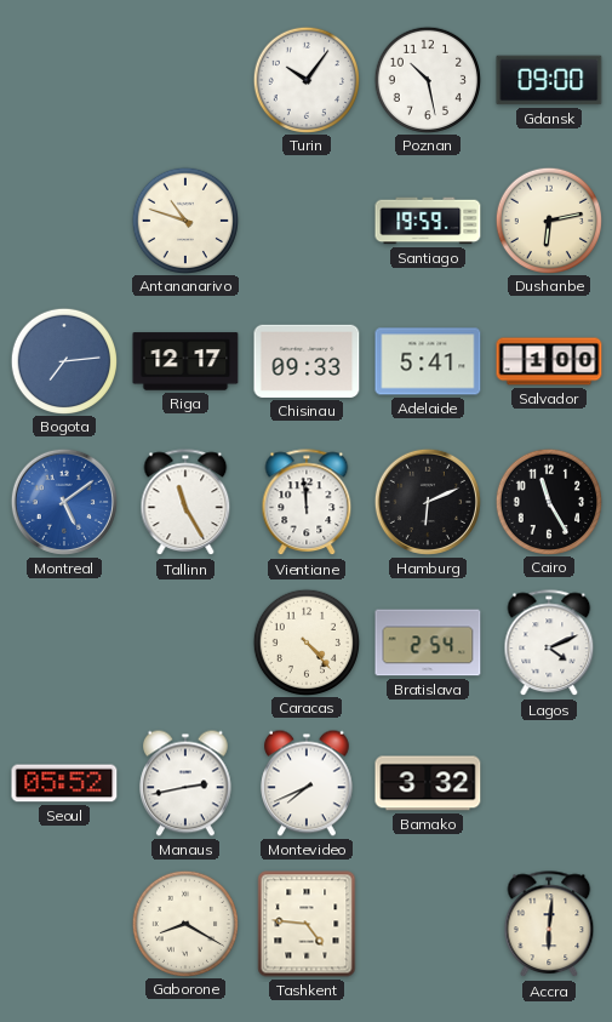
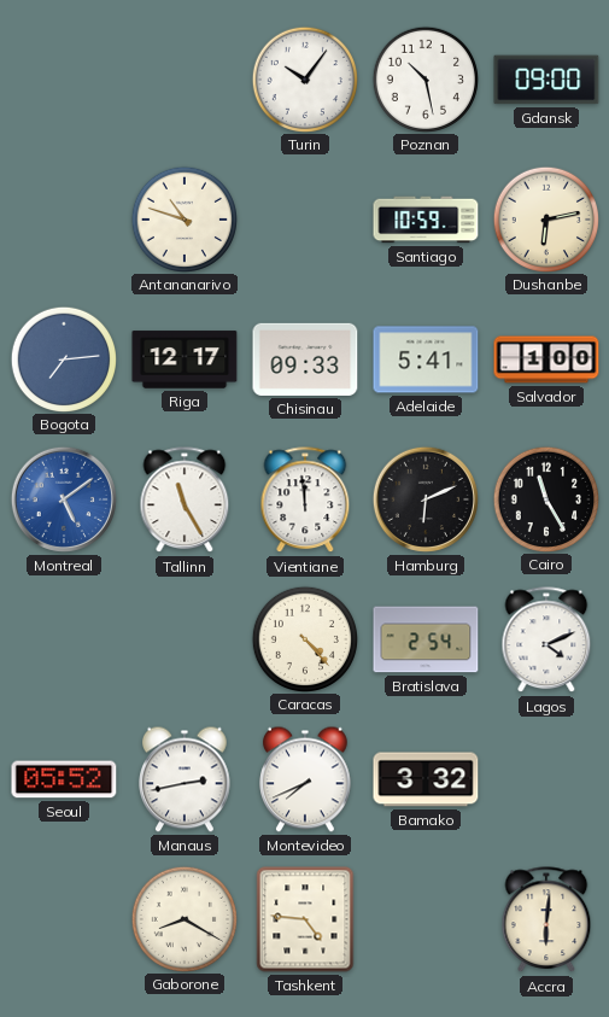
Santiago: 19:59 -> 10:59 (426, 220)
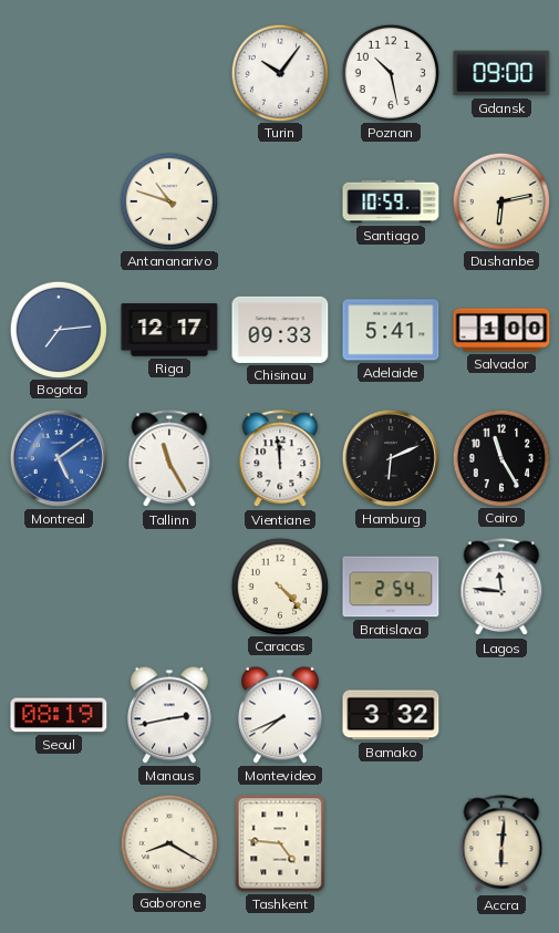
Lagos: 4:11 -> 11:46 (501, 588)
Seoul: 05:52 -> 08:19 (59, 715)
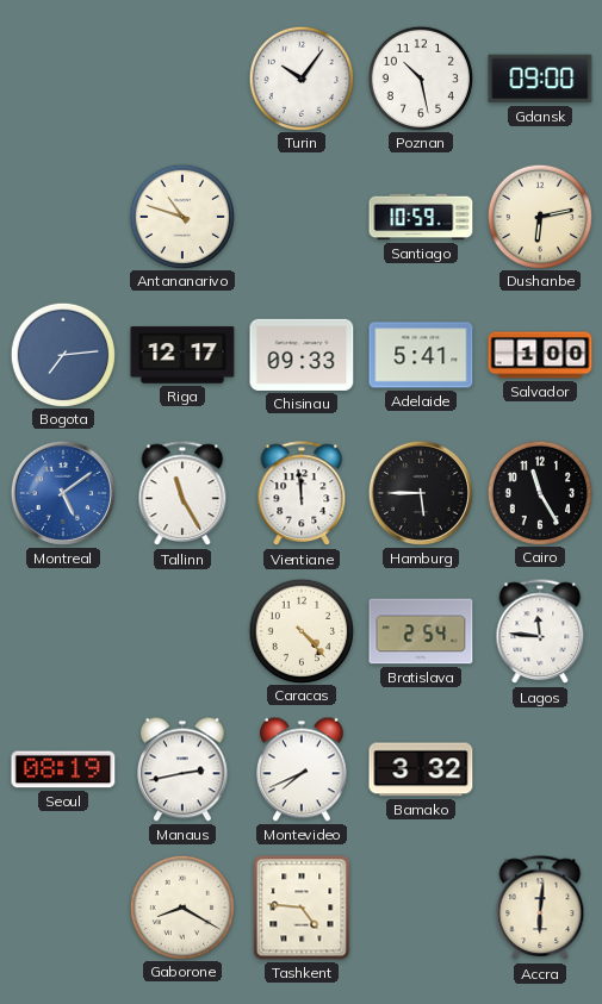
Hamburg: 6:11 -> 5:45 (421, 493)
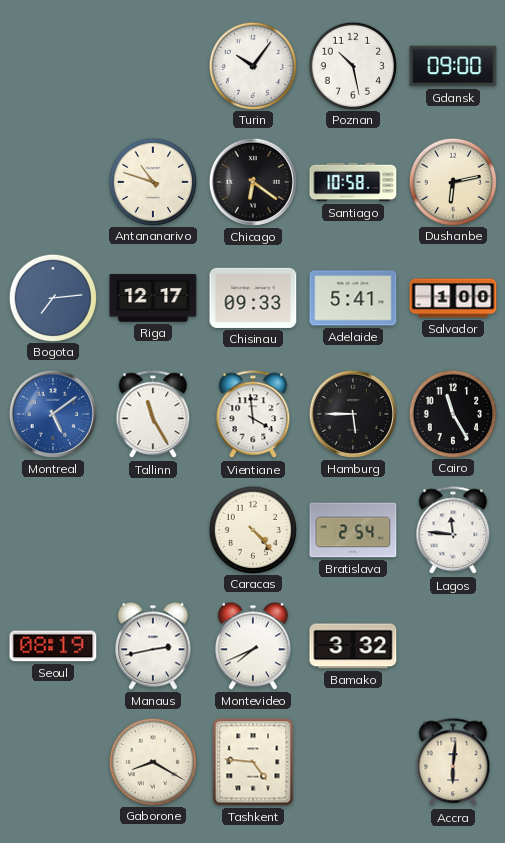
Chicago: none -> 6:21 (253, 182)
Santiago: 10:59 -> 10:58 (353, 182)
Vientiane: 11:59 -> 3:59 (253, 415)
